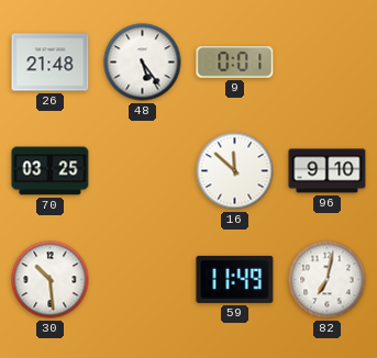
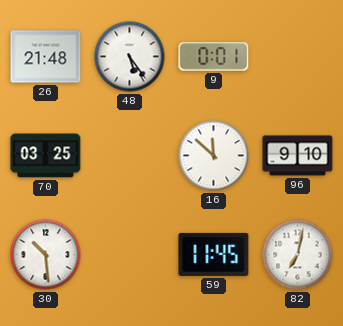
59: 11:49 -> 11:45 (214, 254)
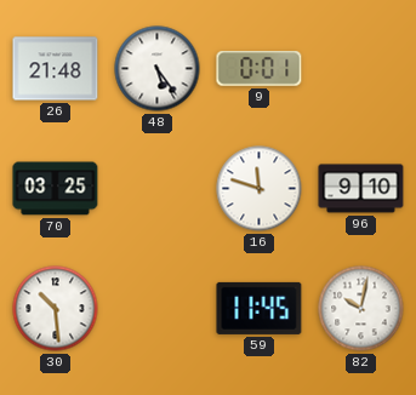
16: 11:52 -> 11:48 (260, 189)
82: 7:02 -> 10:02 (361, 309)
